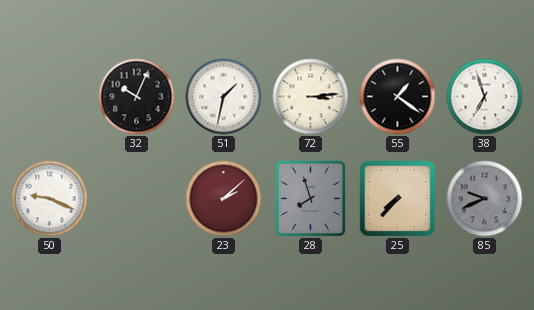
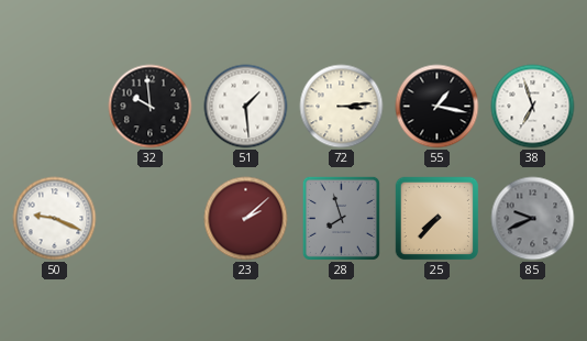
32: 10:04 -> 9:59 (151, 107)
51: 1:32 -> 1:29 (246, 107)
55: 1:21 -> 1:17 (438, 107)
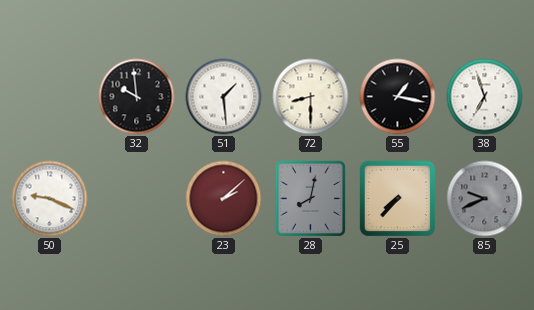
72: 3:14 -> 8:30 (311, 97)
28: 7:57 -> 8:02 (310, 198)
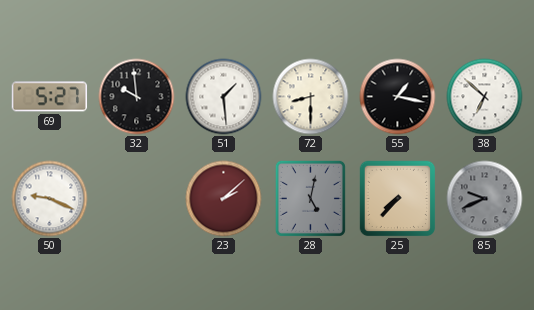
69: none -> 5:27 (50, 97)
38: 6:57 -> 6:52 (485, 97)
28: 8:02 -> 5:02 (310, 198)
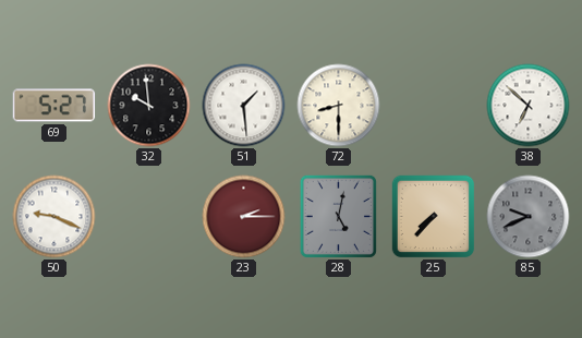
55: 1:17 -> none (398, 97)
23: 2:08 -> 2:15 (244, 217)
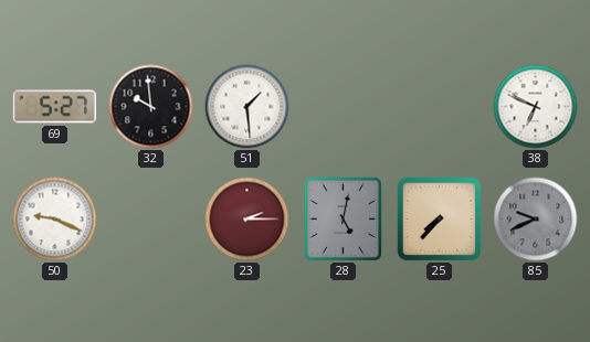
72: 8:30 -> none (339, 106)
38: 6:52 -> 6:49 (536, 107)
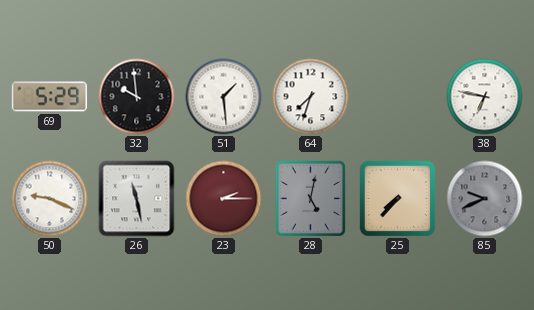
69: 5:27 -> 5:29 (50, 97)
64: none -> 7:33 (311, 97)
38: 6:49 -> 6:47 (485, 97)
26: none -> 11:28 (137, 199)
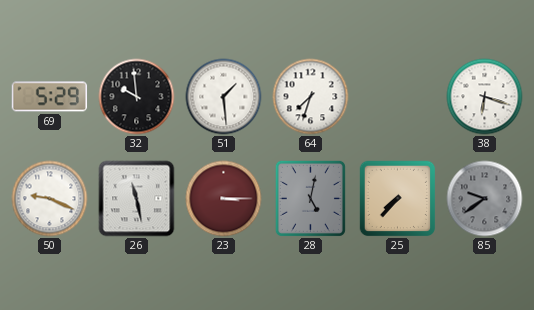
38: 6:47 -> 6:18 (485, 97)
23: 2:15 -> 3:15 (224, 199)
85: 9:41 -> 9:39 (485, 199)
